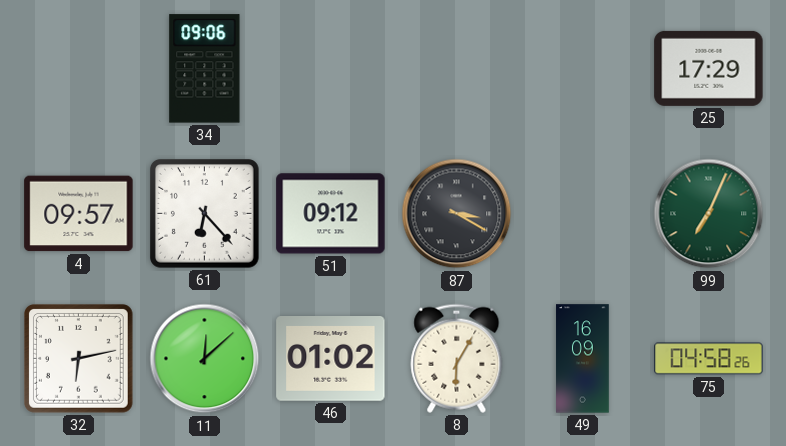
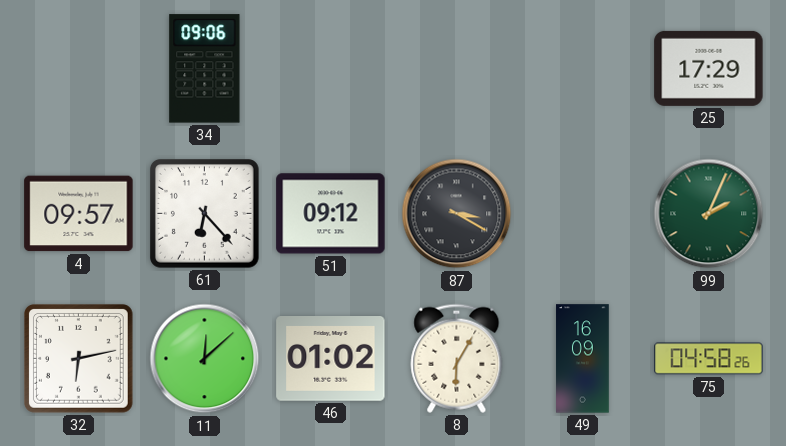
99: 7:04 -> 2:04 (709, 214)
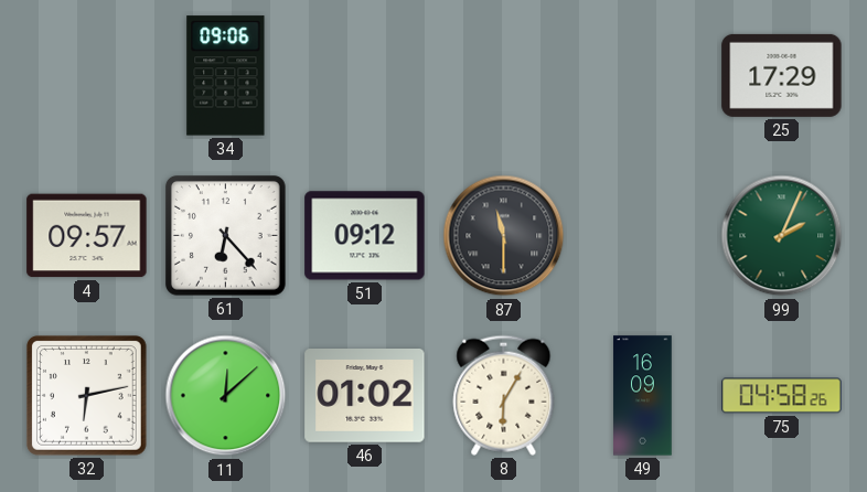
87: 3:20 -> 11:30 (504, 236)
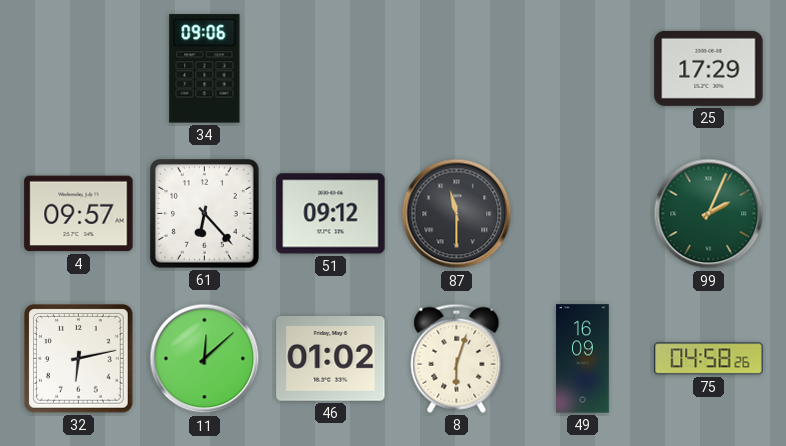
8: 6:05 -> 6:03 (457, 358)
